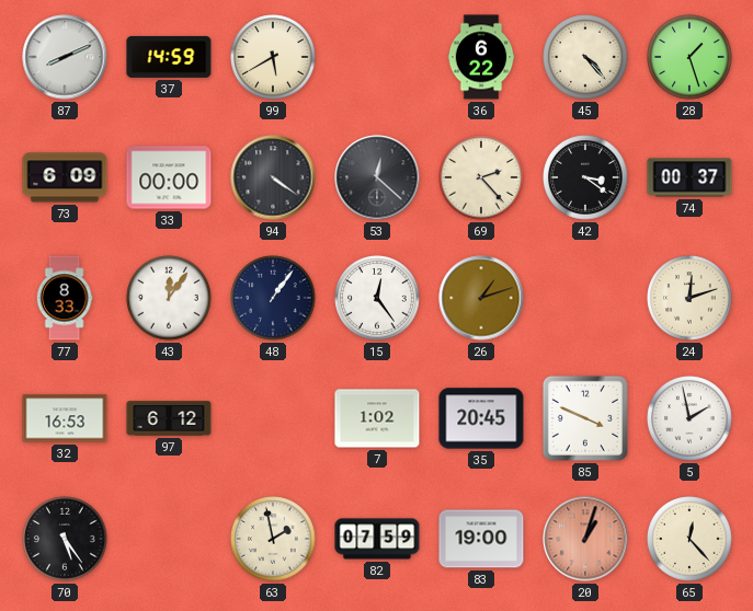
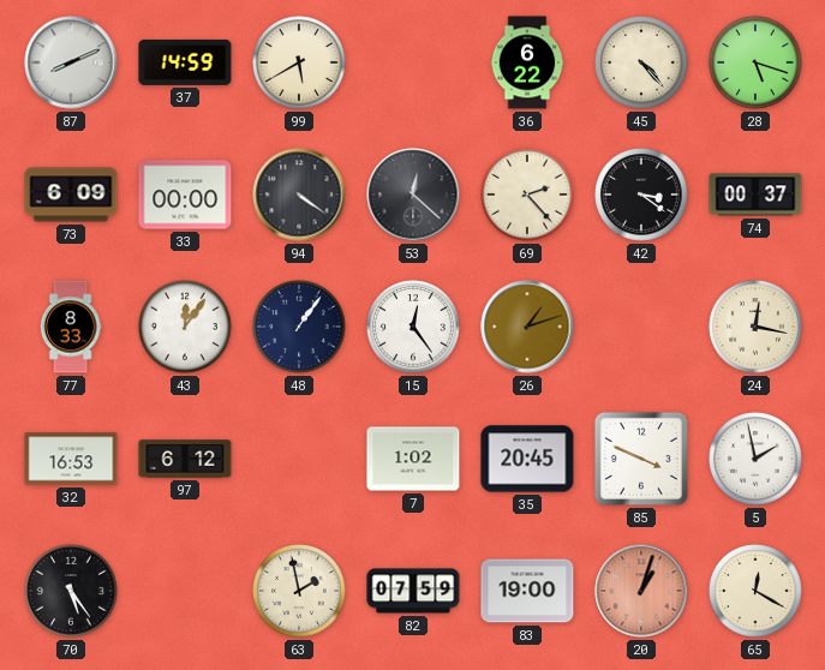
28: 1:27 -> 5:18 (755, 62)
24: 12:12 -> 12:17 (755, 327)
65: 12:23 -> 12:20 (755, 591)
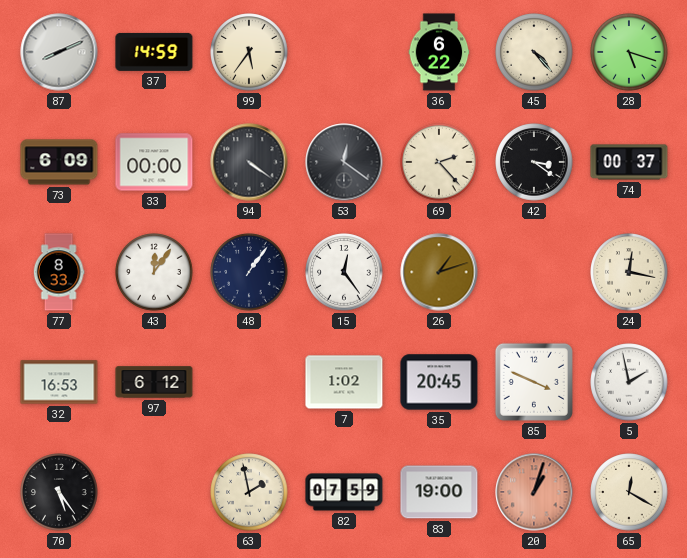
99: 5:40 -> 5:36 (249, 52)
53: 12:22 -> 12:21 (344, 162)
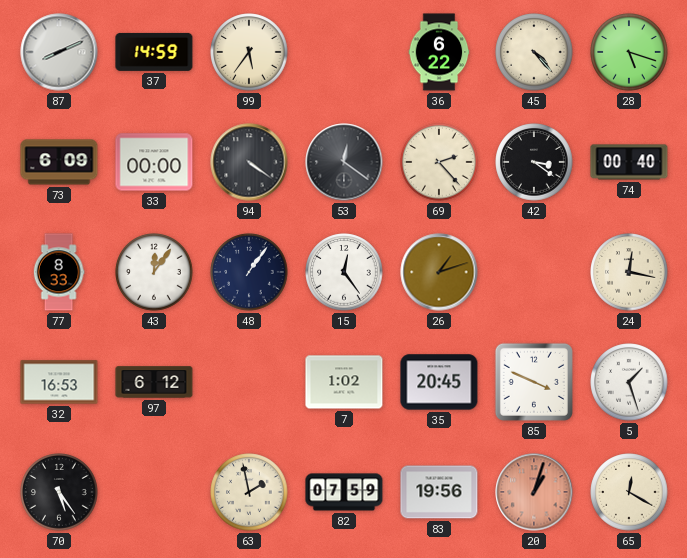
74: 00:37 -> 00:40 (629, 162)
5: 1:58 -> 1:27 (629, 382)
83: 19:00 -> 19:56 (439, 492)
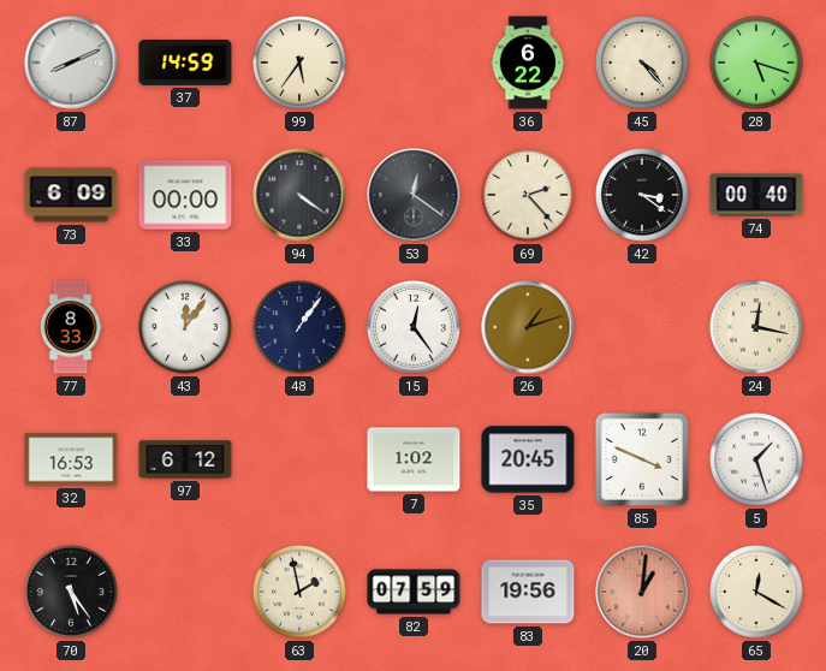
20: 1:03 -> 1:01 (642, 592)
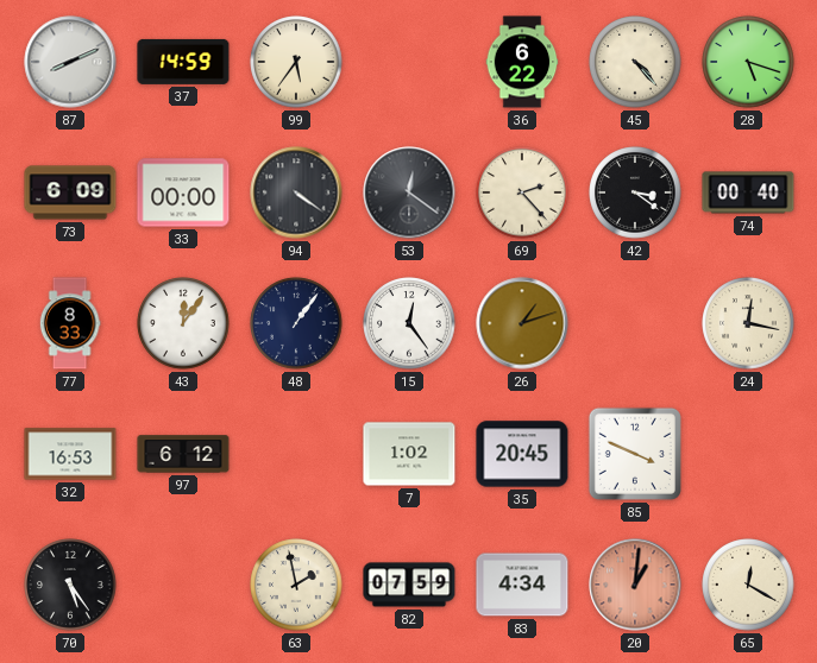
5: 1:27 -> none (756, 459)
83: 19:56 -> 4:34 (522, 585)
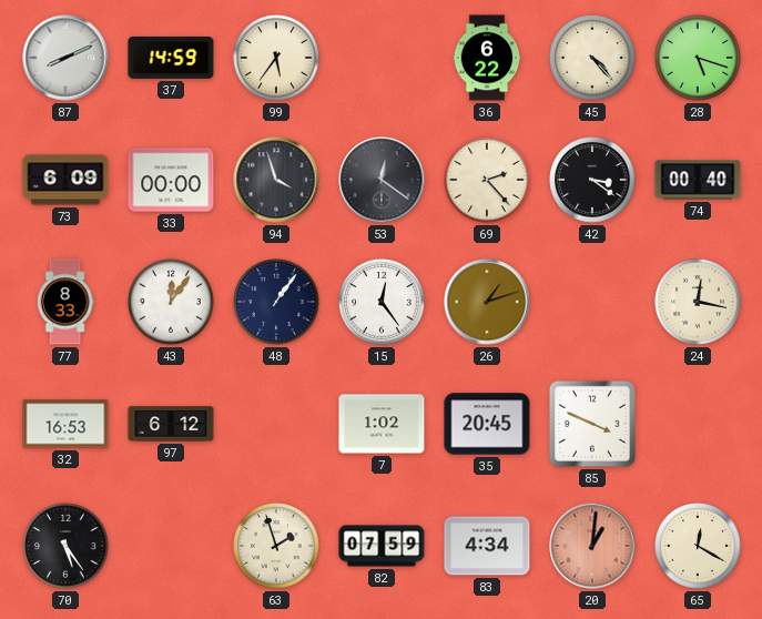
94: 4:21 -> 3:57 (276, 180)
63: 1:58 -> 1:57 (276, 546)
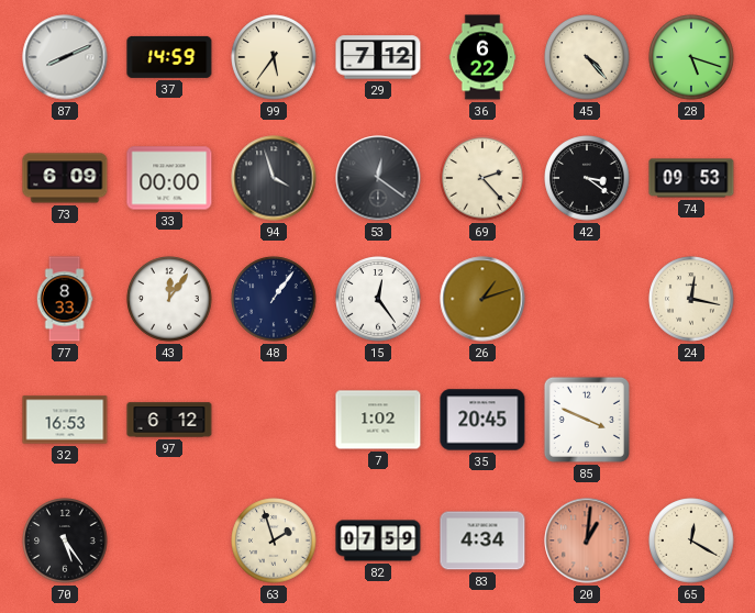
29: none -> 7:12 (378, 57)
74: 00:40 -> 09:53 (691, 178)
